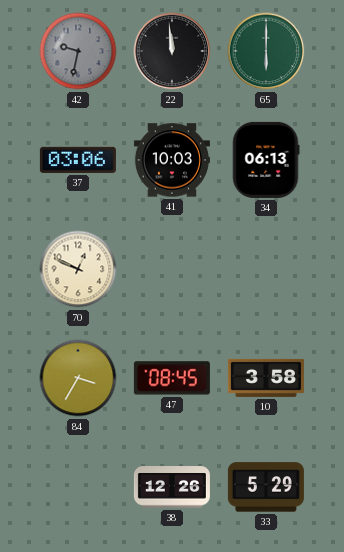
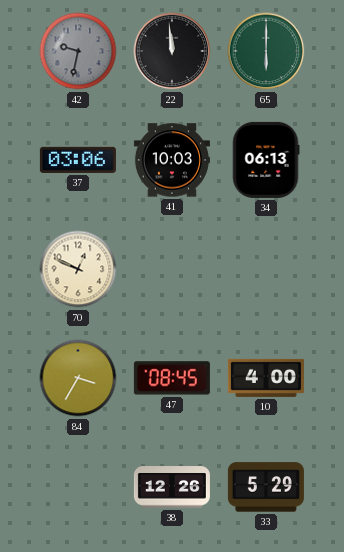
10: 3:58 -> 4:00 (266, 378)
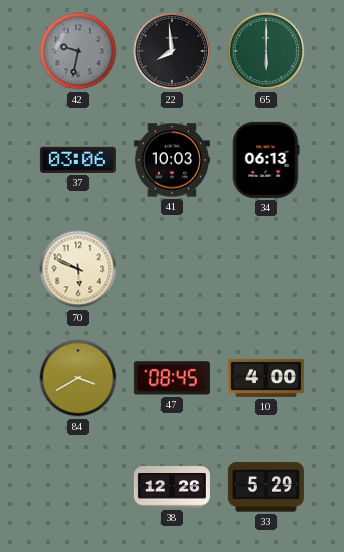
22: 11:59 -> 7:59 (172, 51)
70: 12:49 -> 5:49 (78, 269)
84: 3:35 -> 3:40 (78, 378)
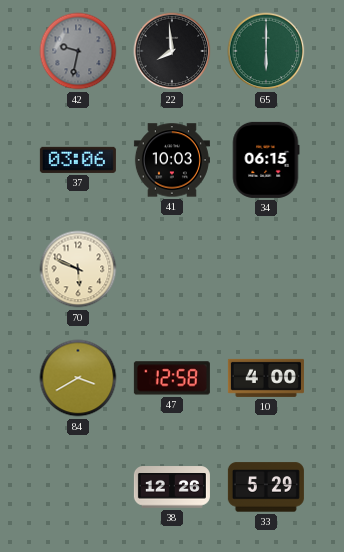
34: 06:13 -> 06:15 (266, 160)
47: 08:45 -> 12:58 (172, 378)
